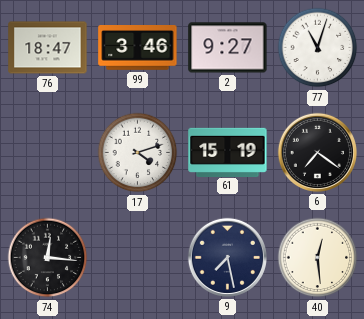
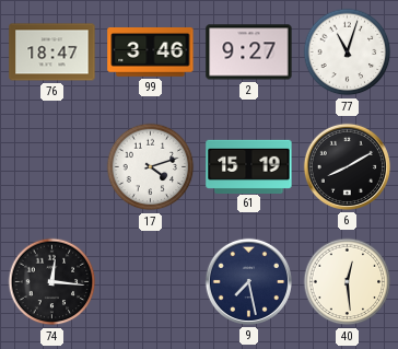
6: 7:21 -> 8:10 (347, 166)
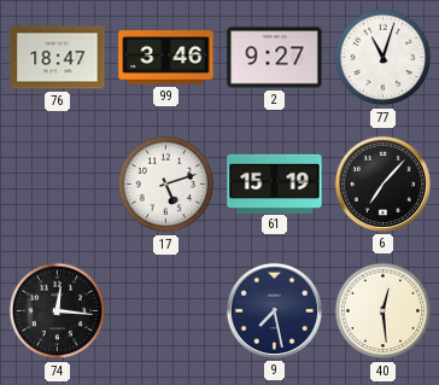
17: 4:12 -> 5:12 (166, 185)
6: 8:10 -> 7:07 (382, 183)
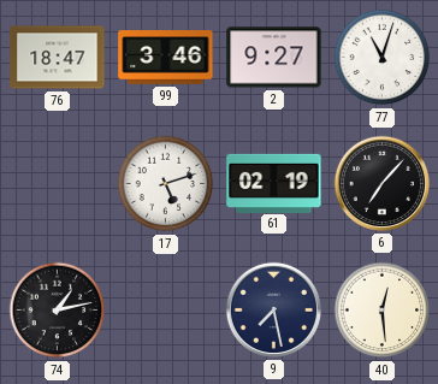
61: 15:19 -> 02:19 (274, 183)
74: 12:16 -> 1:13 (58, 311)
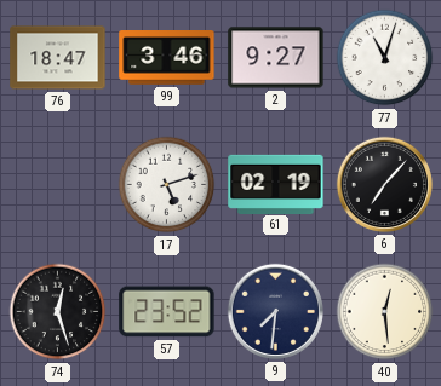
74: 1:13 -> 12:27 (58, 312)
57: none -> 23:52 (167, 312)
9: 7:28 -> 7:31 (275, 311)
